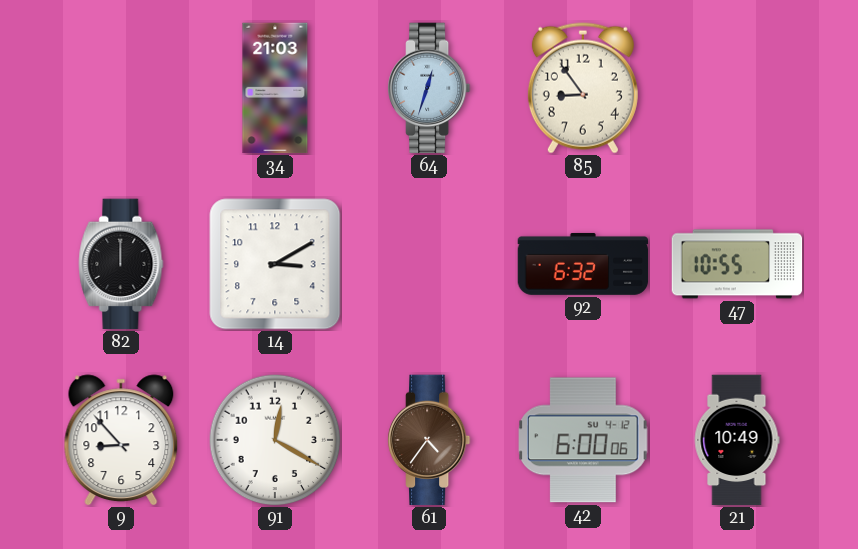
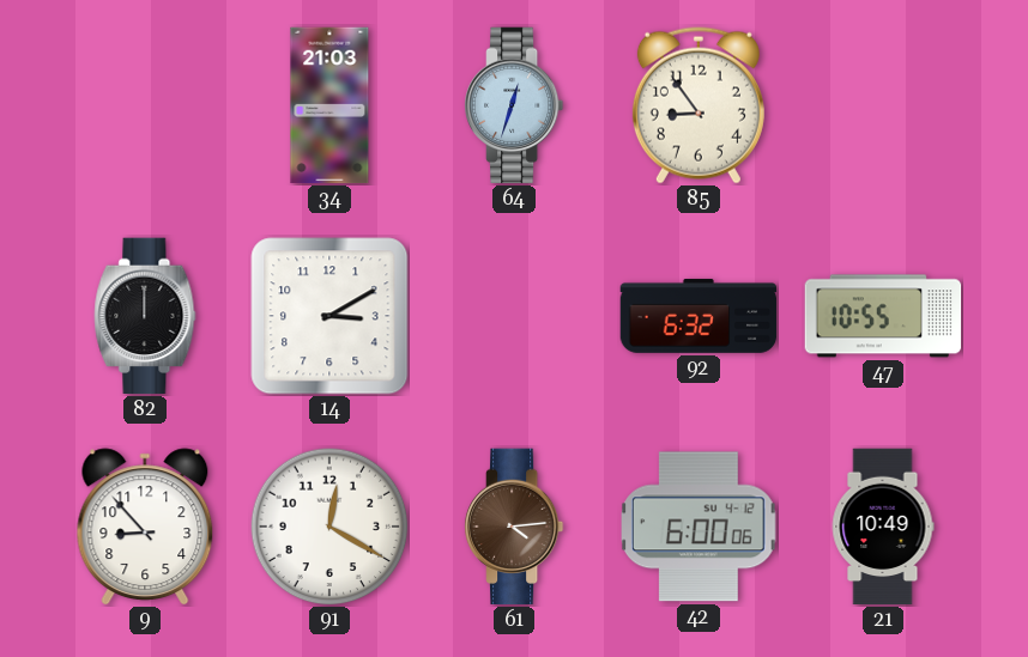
61: 4:36 -> 4:14 (514, 527)
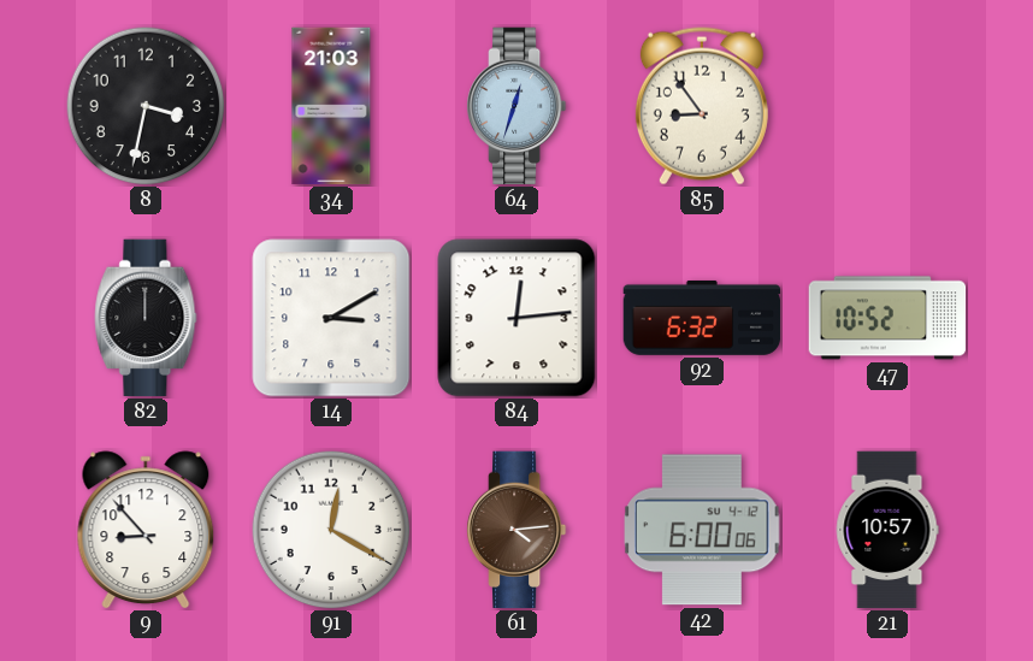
8: none -> 3:32 (146, 106)
84: none -> 12:14 (516, 318)
47: 10:55 -> 10:52 (887, 318)
21: 10:49 -> 10:57 (887, 530)
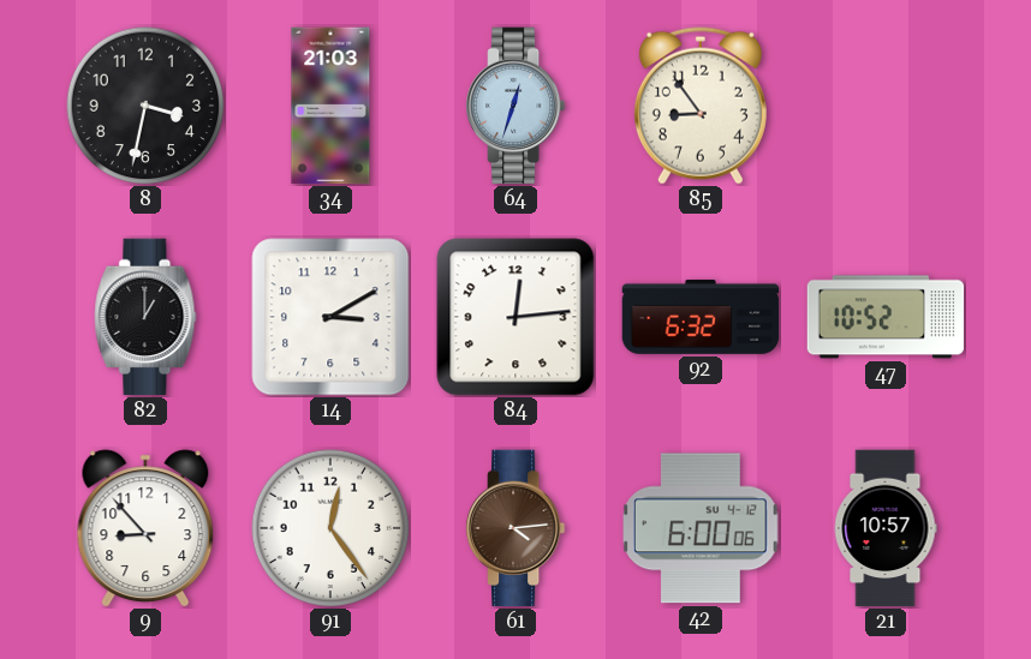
82: 12:00 -> 1:00 (145, 317)
91: 12:20 -> 12:24 (330, 528)
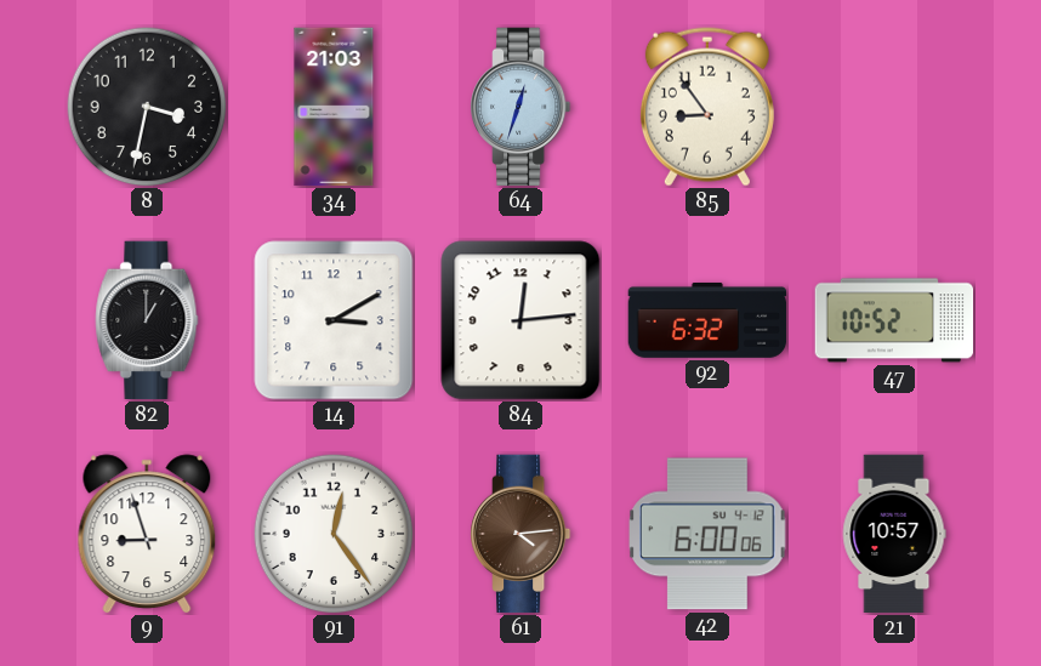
9: 8:53 -> 8:57 (147, 534)
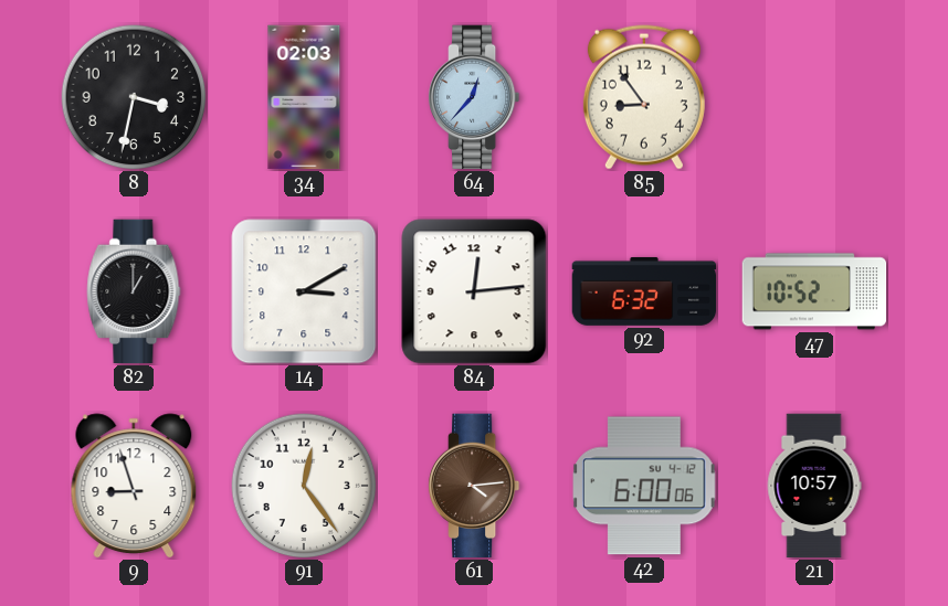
34: 21:03 -> 02:03 (304, 97)
64: 12:33 -> 12:37 (474, 97)
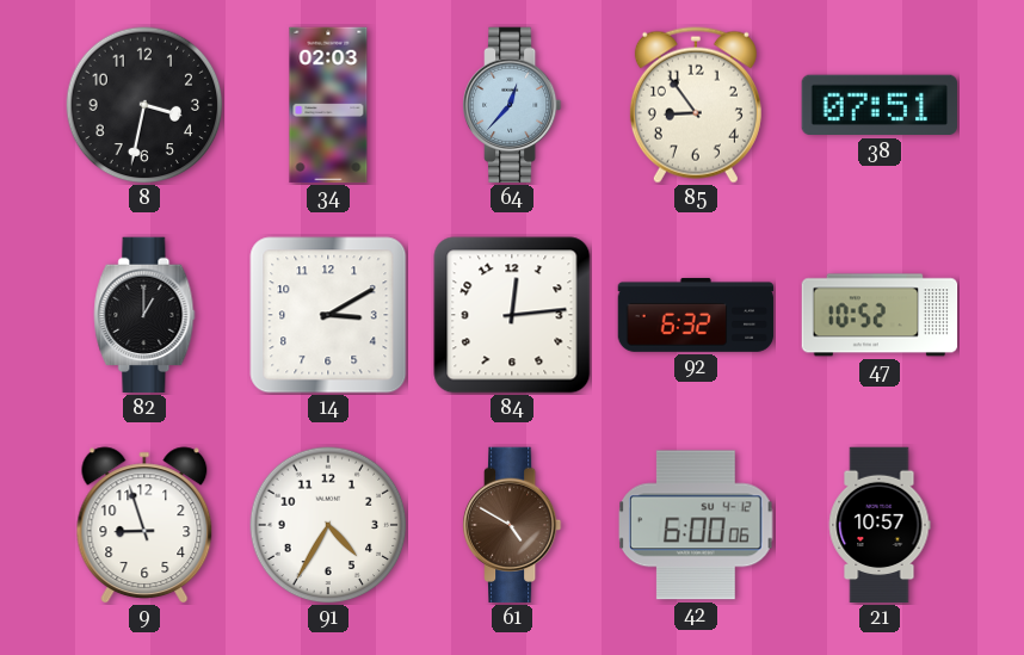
38: none -> 07:51 (880, 105)
91: 12:24 -> 4:35 (328, 525)
61: 4:14 -> 4:50 (512, 525)
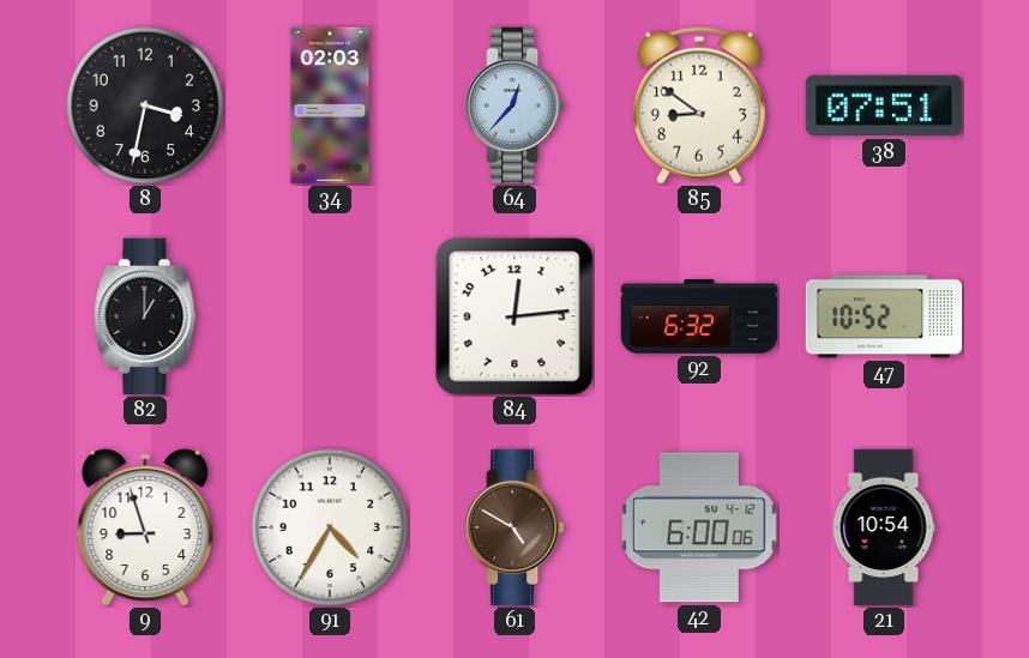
85: 8:54 -> 8:51 (699, 105)
14: 3:10 -> none (328, 315)
21: 10:57 -> 10:54 (884, 527)
